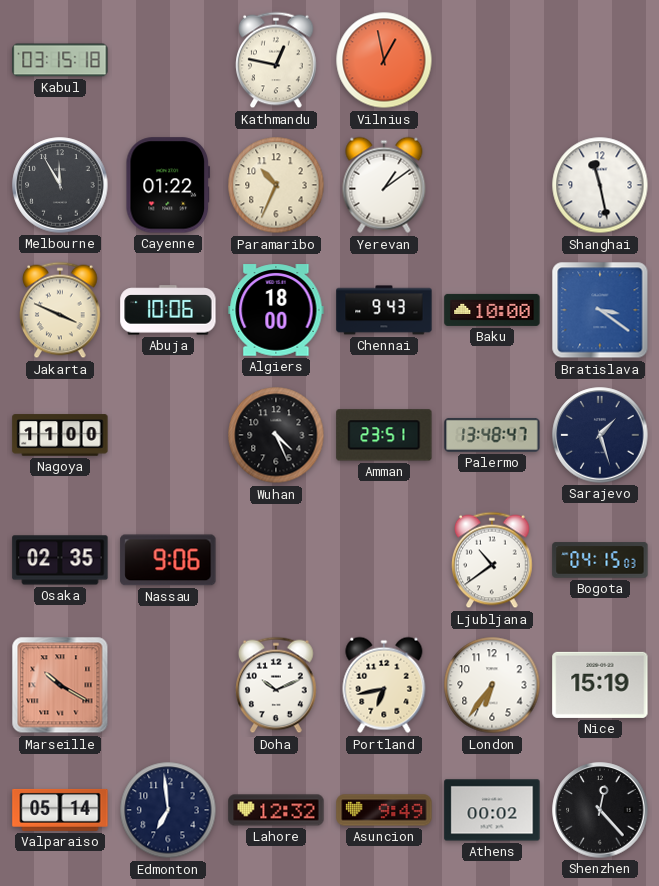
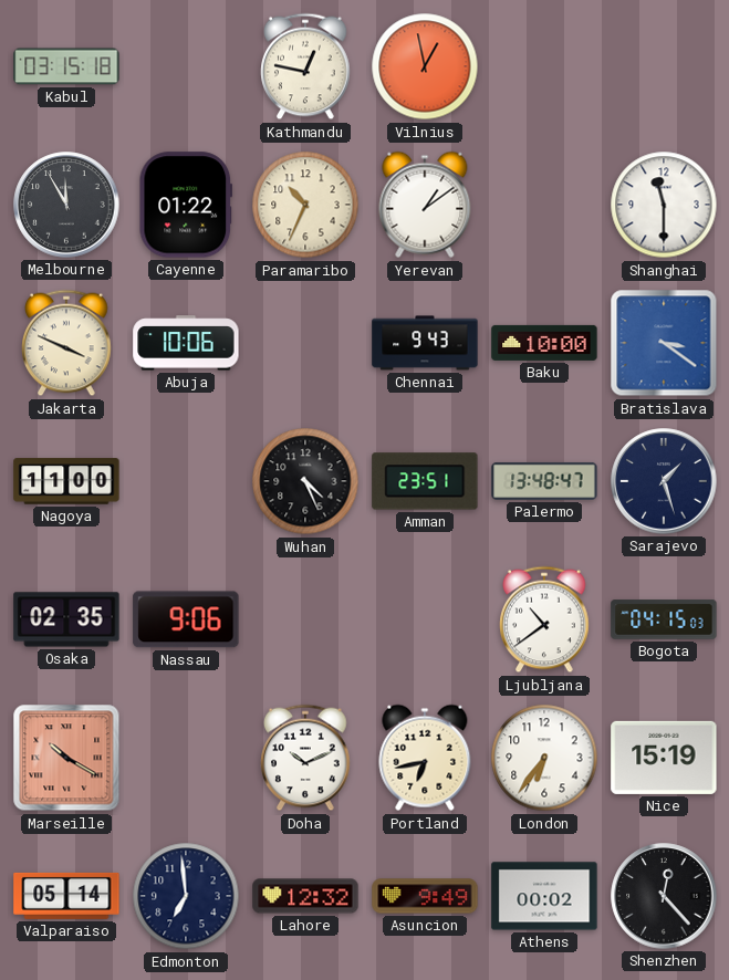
Shanghai: 11:28 -> 11:30 (664, 205)
Algiers: 18:00 -> none (276, 310)
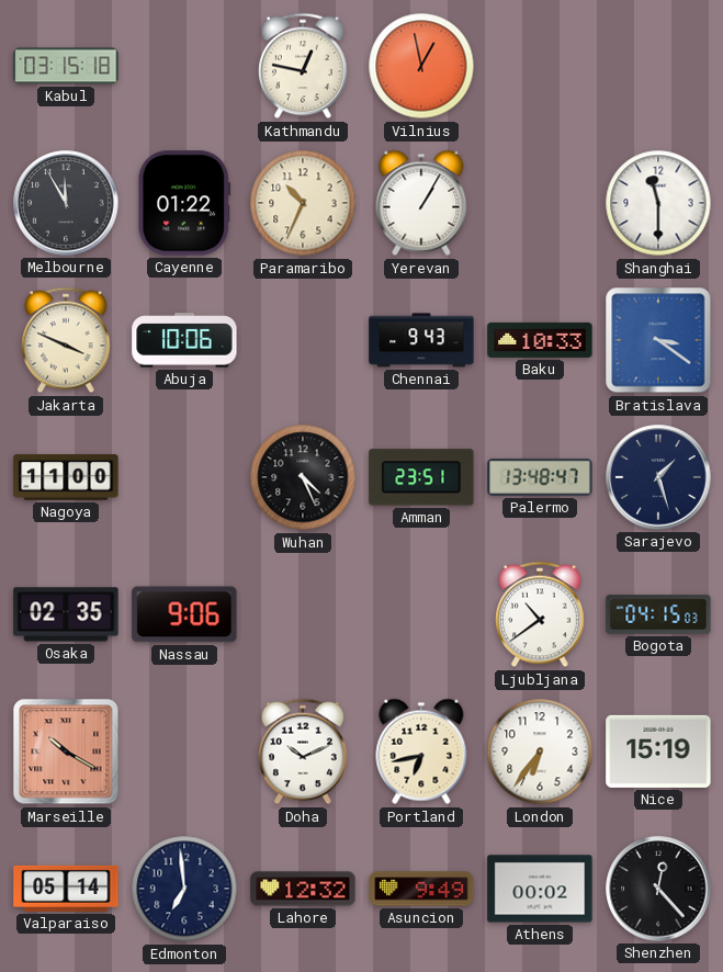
Yerevan: 1:09 -> 1:05 (421, 203)
Baku: 10:00 -> 10:33 (540, 340)
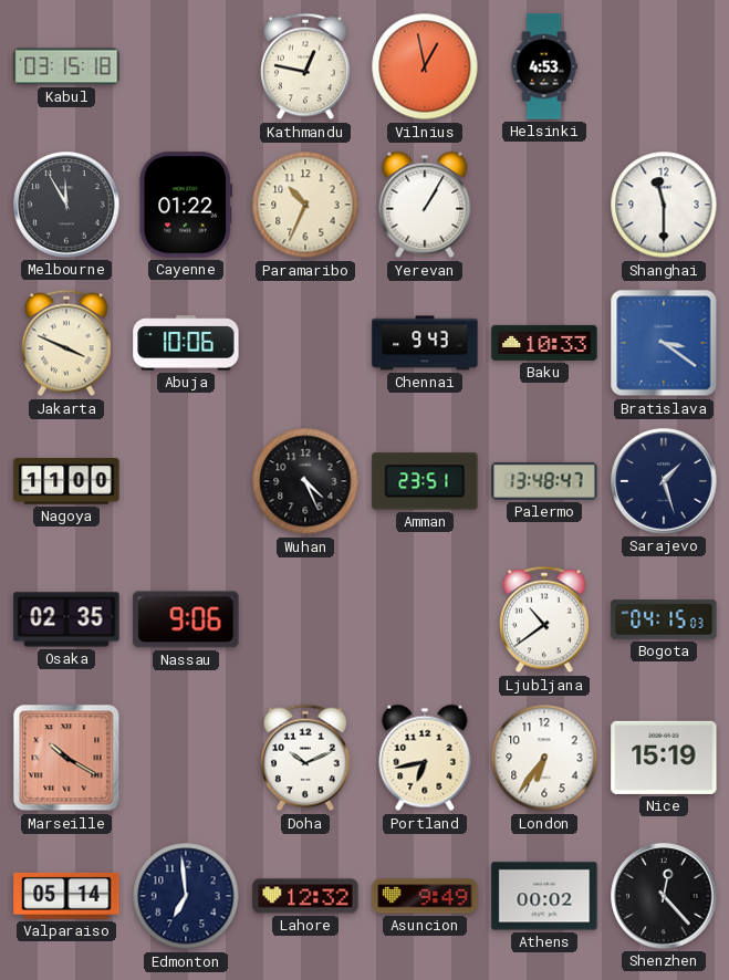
Helsinki: none -> 4:53 (544, 66)
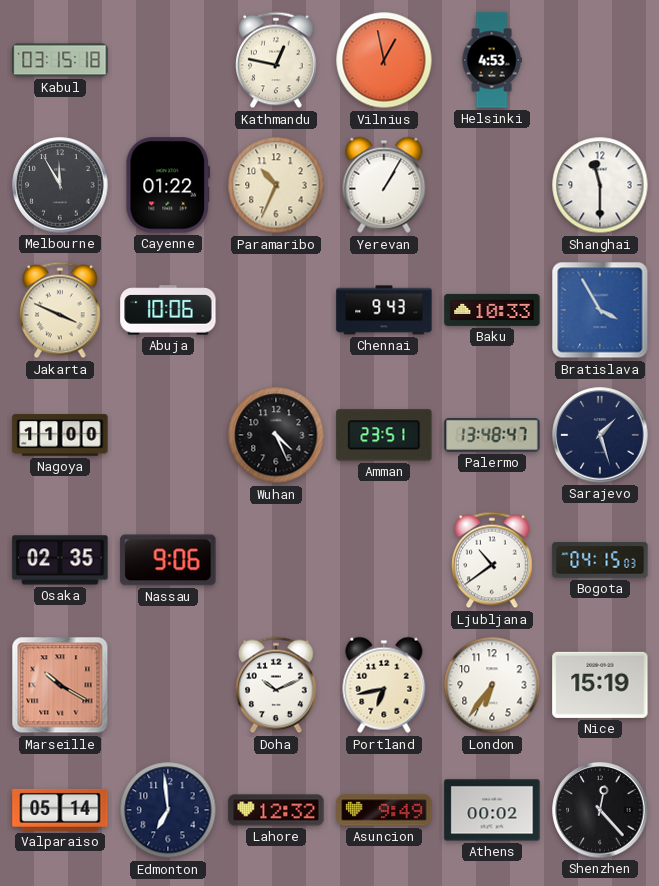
Bratislava: 3:21 -> 3:55 (600, 310)
